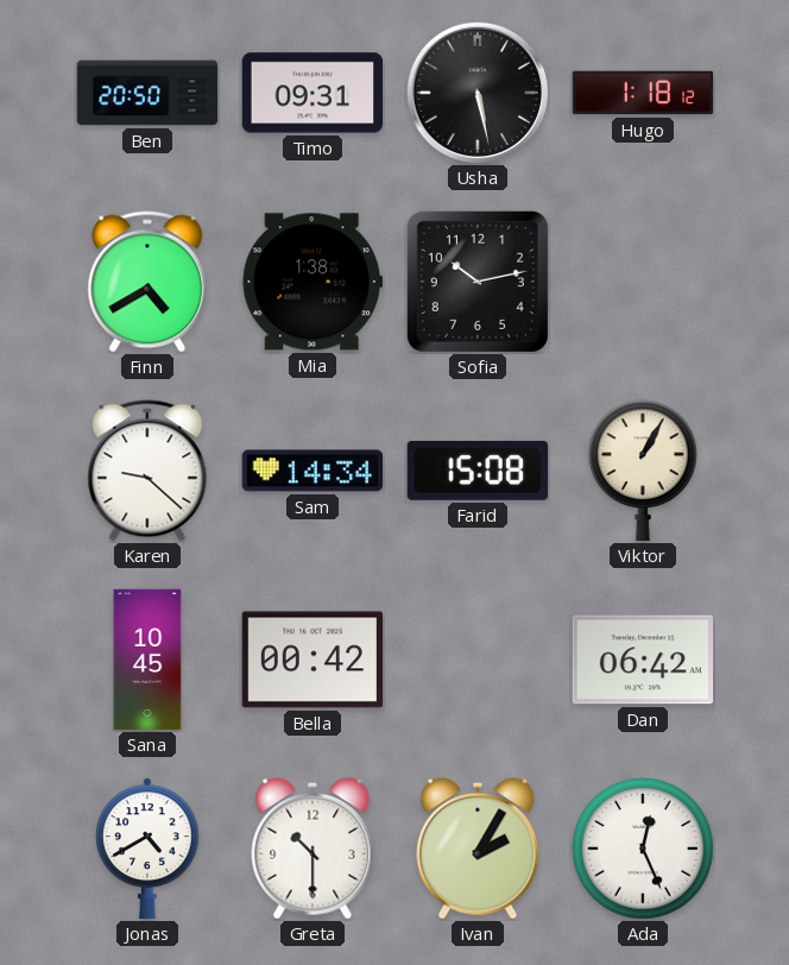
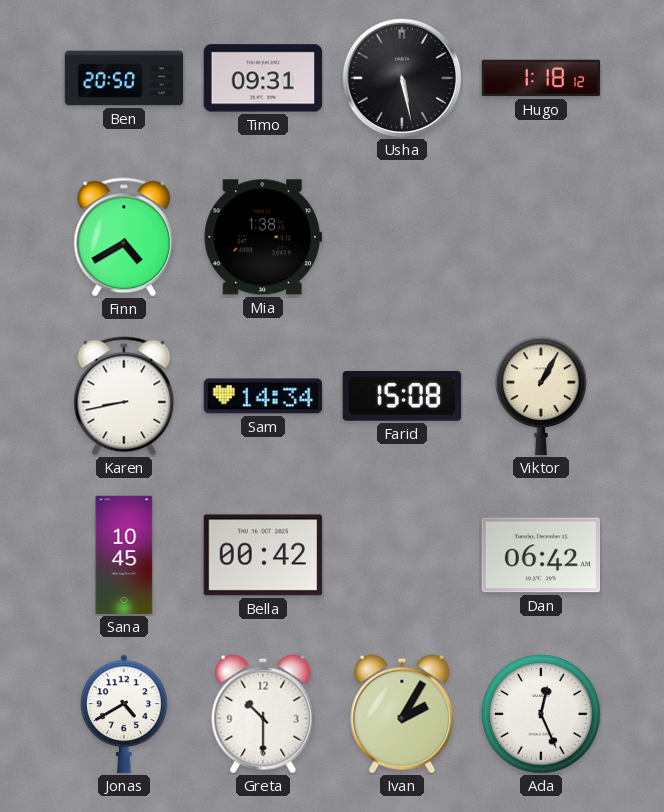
Sofia: 10:13 -> none (478, 282)
Karen: 9:22 -> 8:43 (124, 396)
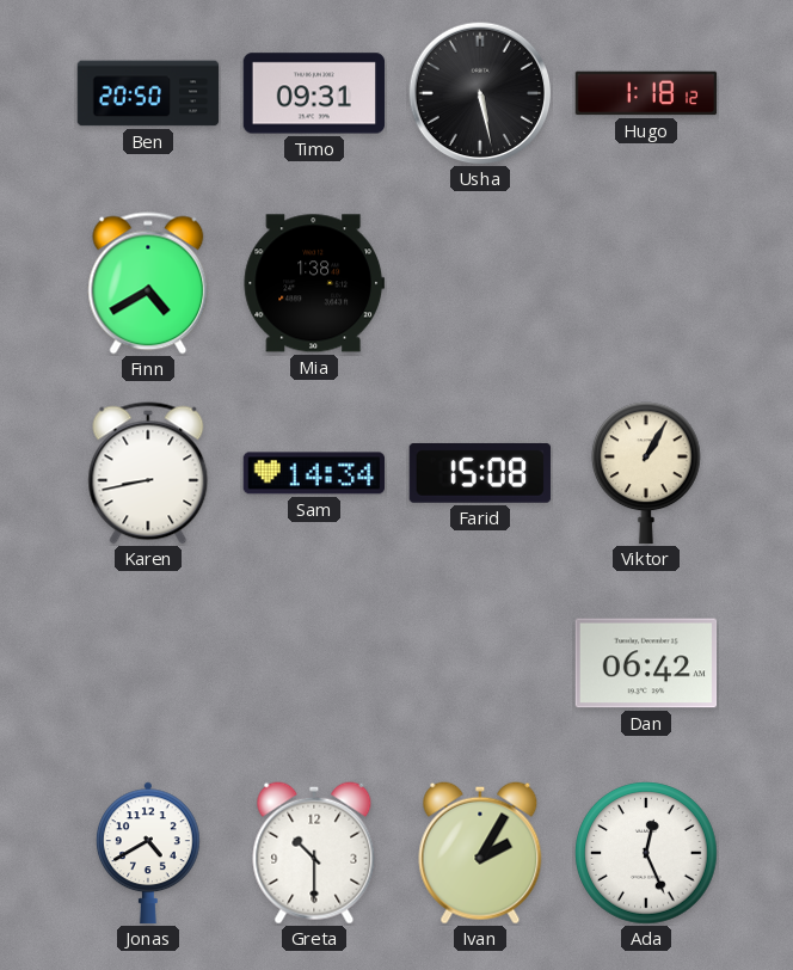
Sana: 10:45 -> none (124, 555)
Bella: 00:42 -> none (263, 555)
